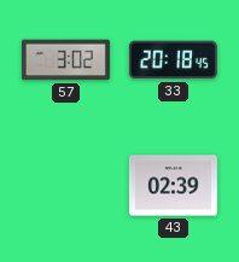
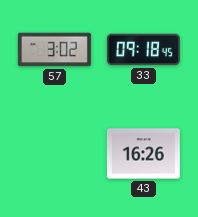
33: 20:18 -> 09:18 (143, 50)
43: 02:39 -> 16:26 (143, 154)
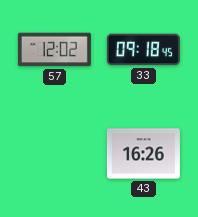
57: 3:02 -> 12:02 (54, 50)
